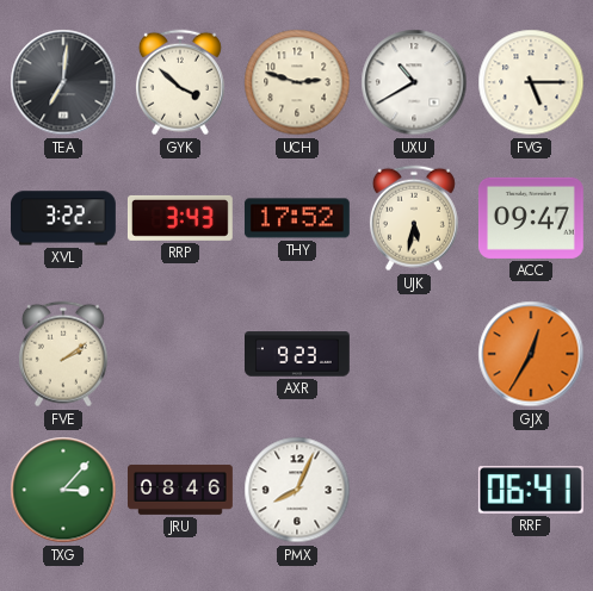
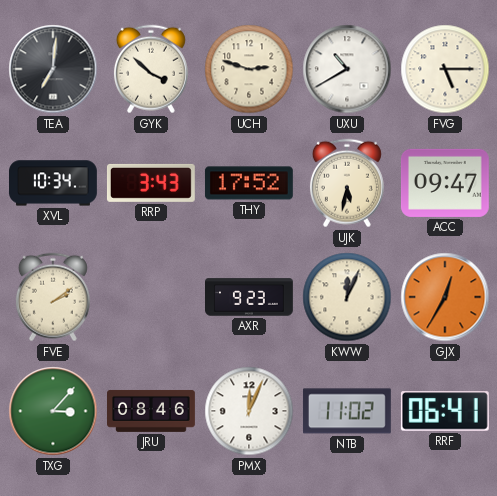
XVL: 3:22 -> 10:34 (54, 183)
KWW: none -> 12:04 (347, 297)
PMX: 8:04 -> 12:04 (249, 411)
NTB: none -> 11:02 (347, 411)
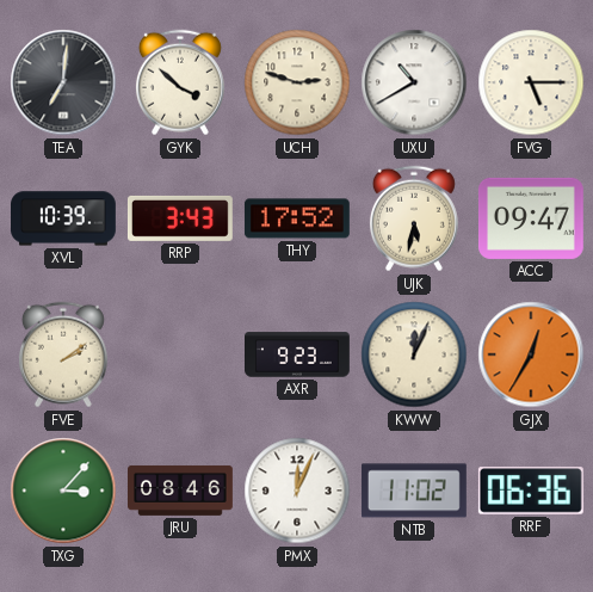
XVL: 10:34 -> 10:39 (64, 218)
RRF: 06:41 -> 06:36 (531, 491)
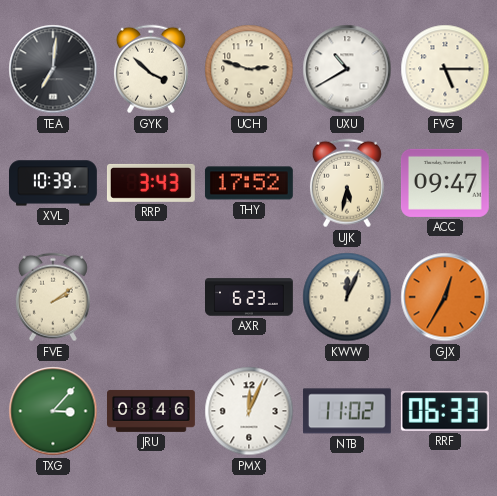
AXR: 9:23 -> 6:23 (250, 297)
RRF: 06:36 -> 06:33 (445, 411)
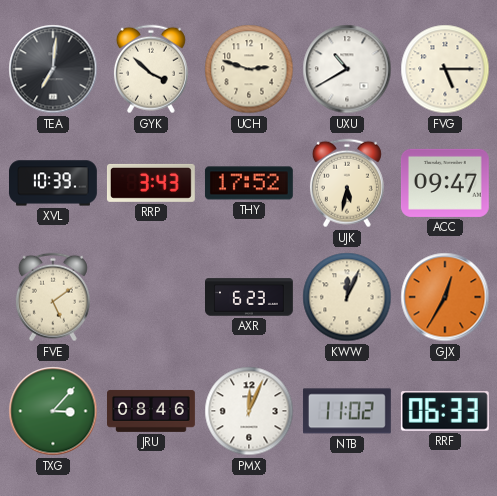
FVE: 2:09 -> 5:09 (53, 297)
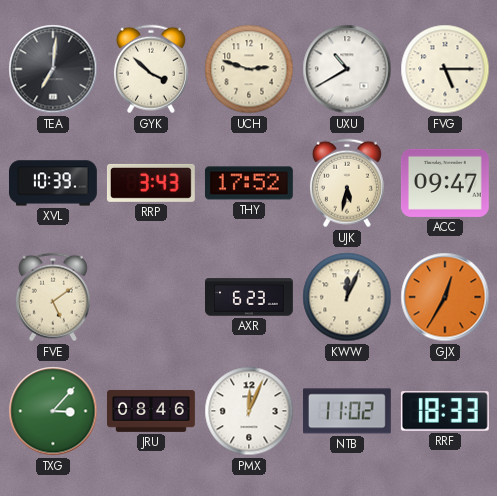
RRF: 06:33 -> 18:33 (445, 411)
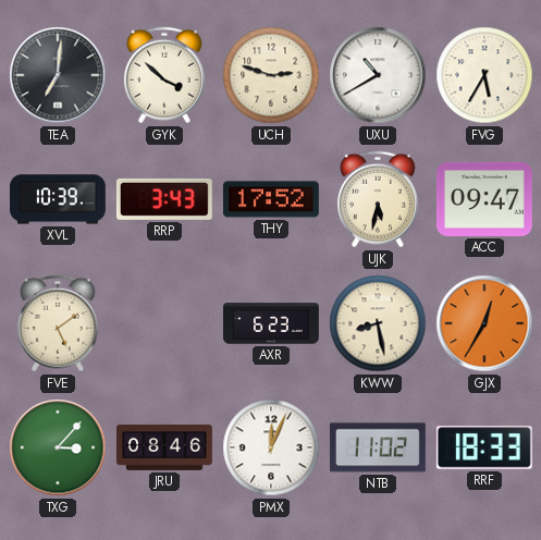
FVG: 5:15 -> 5:35 (484, 75)
KWW: 12:04 -> 8:28 (378, 323)
